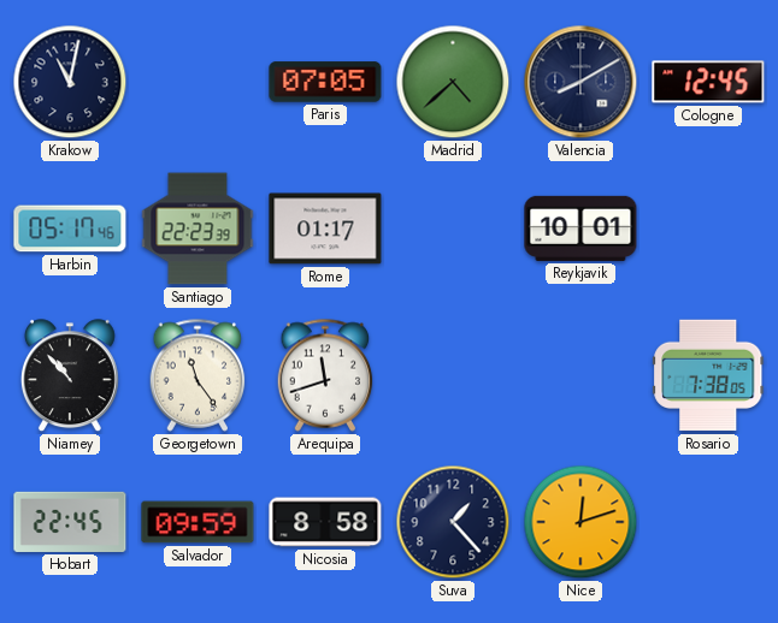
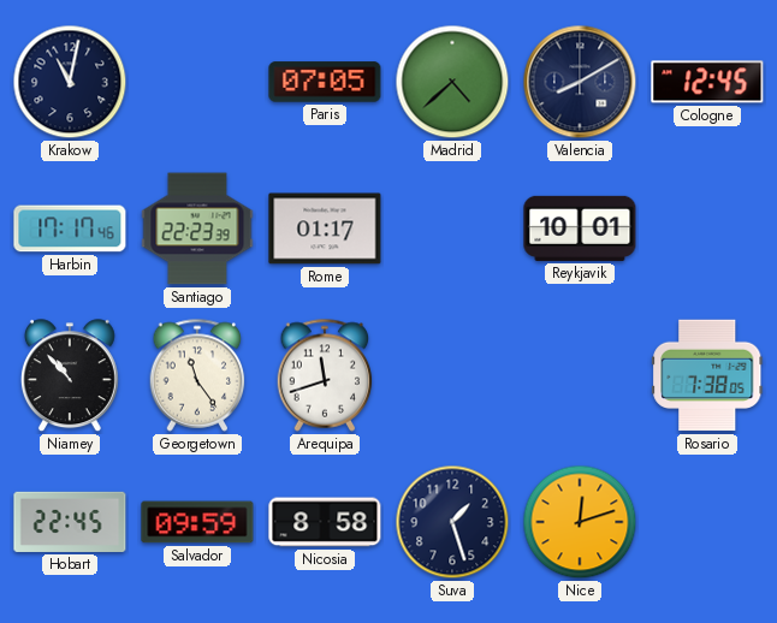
Harbin: 05:17 -> 17:17 (70, 229)
Suva: 1:23 -> 1:27 (452, 522)
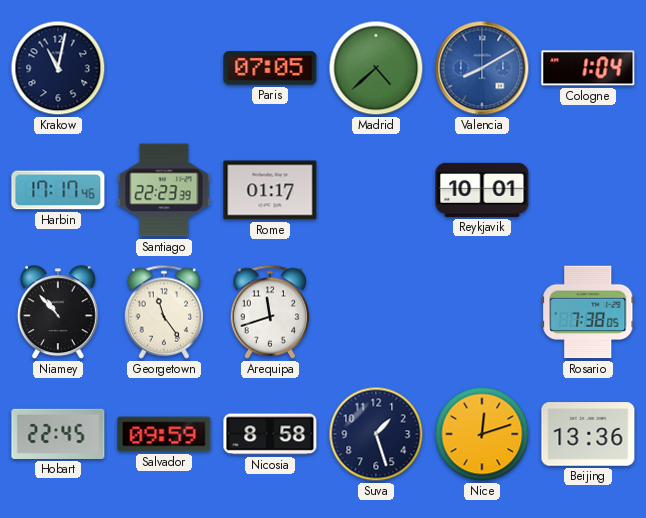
Valencia dial: navy -> blue (482, 68)
Cologne: 12:45 -> 1:04 (588, 68)
Beijing: none -> 13:36 (588, 434)
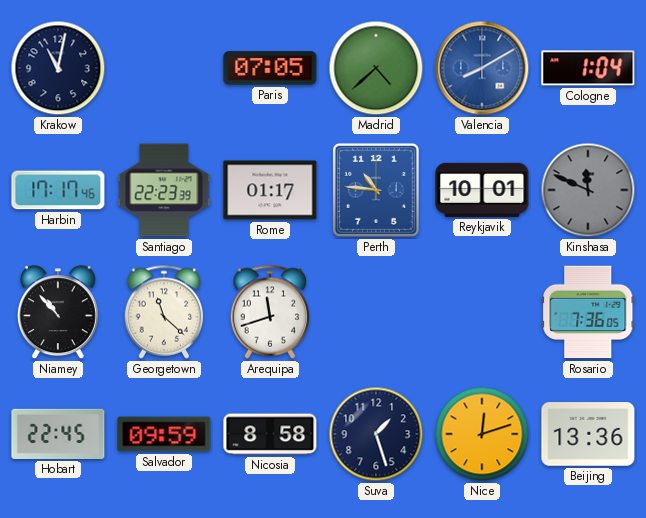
Perth: none -> 10:46 (376, 190)
Kinshasa: none -> 11:49 (588, 190)
Georgetown: 11:24 -> 11:22 (164, 312)
Rosario: 7:38 -> 7:36 (588, 312)
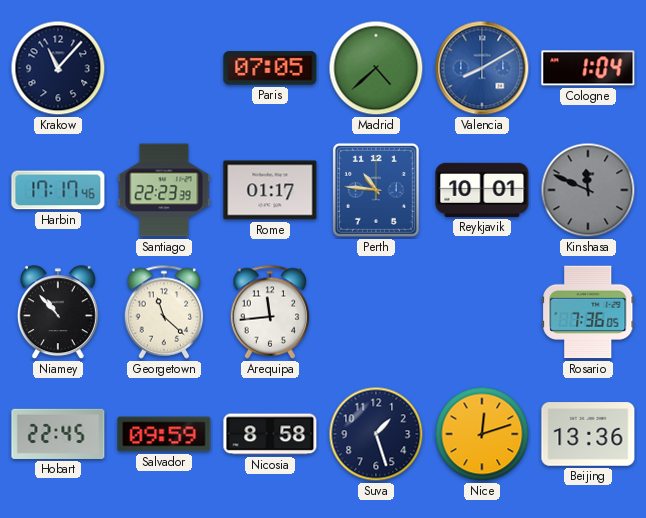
Krakow: 11:02 -> 11:07 (58, 68)
Arequipa: 11:42 -> 11:44 (270, 312)
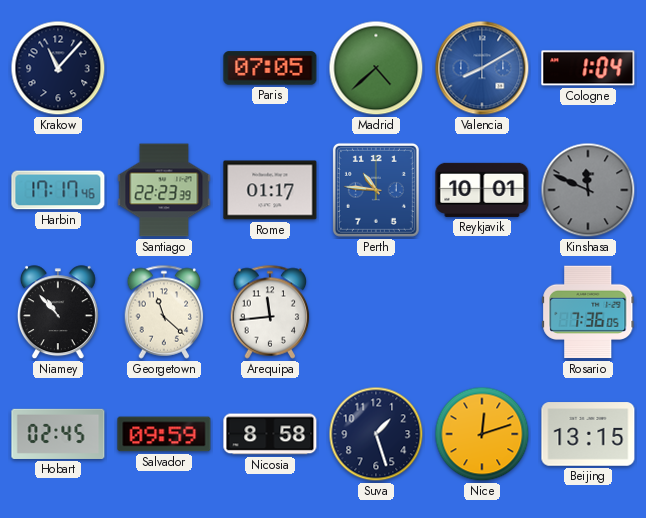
Hobart: 22:45 -> 02:45 (58, 434)
Beijing: 13:36 -> 13:15 (588, 434)
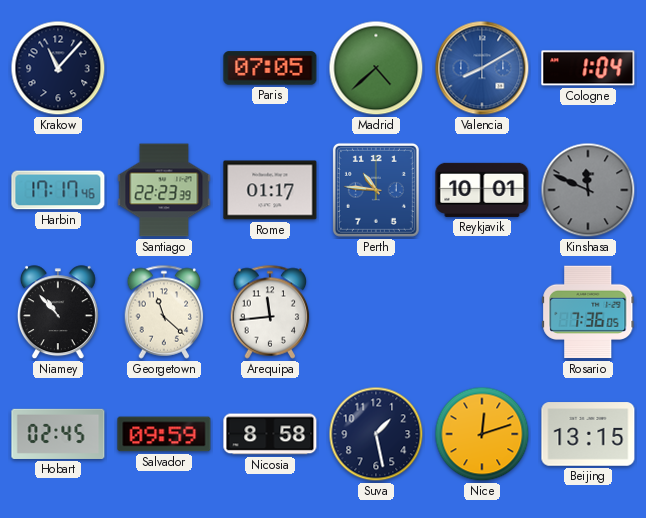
Suva: 1:27 -> 1:28 (376, 434)
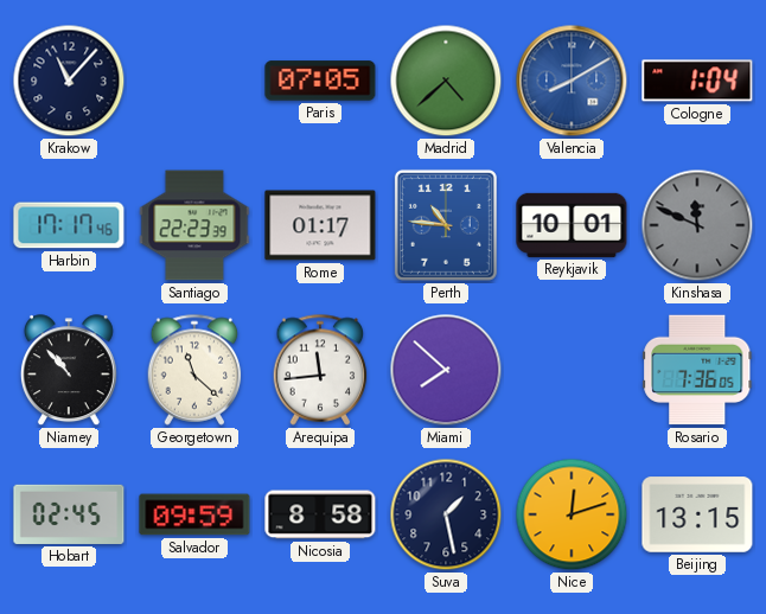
Miami: none -> 7:52 (446, 370)
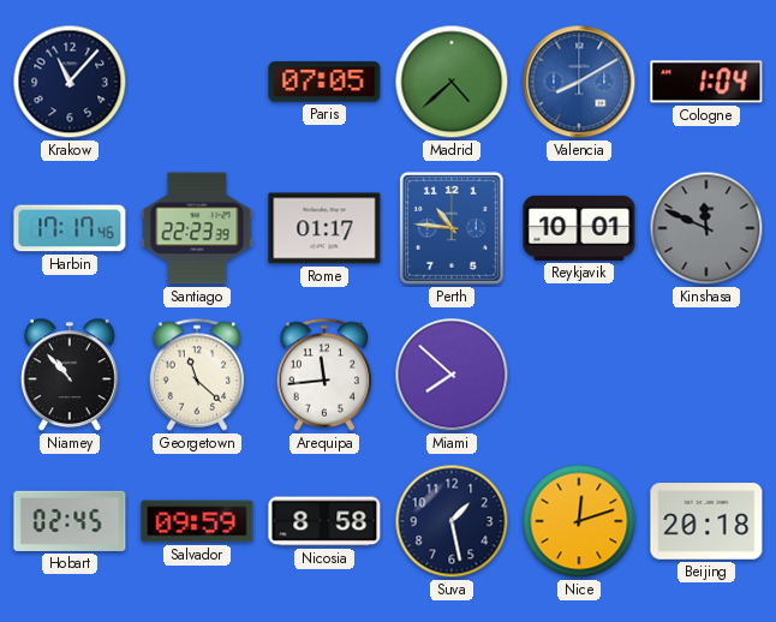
Rosario: 7:36 -> none (697, 370)
Beijing: 13:15 -> 20:18 (706, 521)
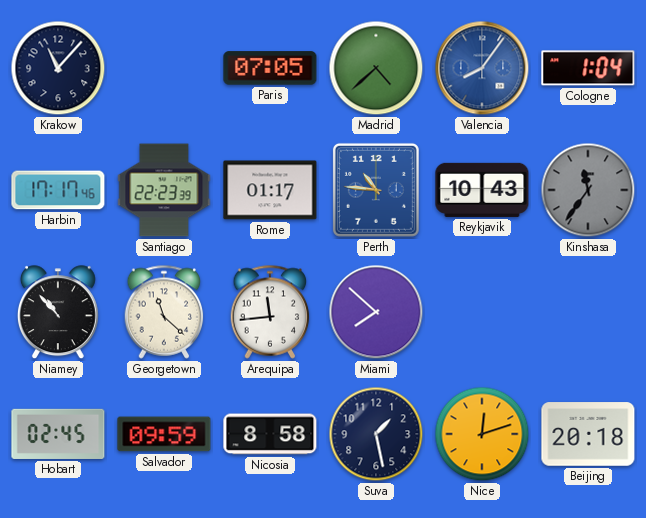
Valencia: 8:10 -> 8:06 (482, 68)
Reykjavik: 10:01 -> 10:43 (482, 190)
Kinshasa: 11:49 -> 11:36 (588, 190)
